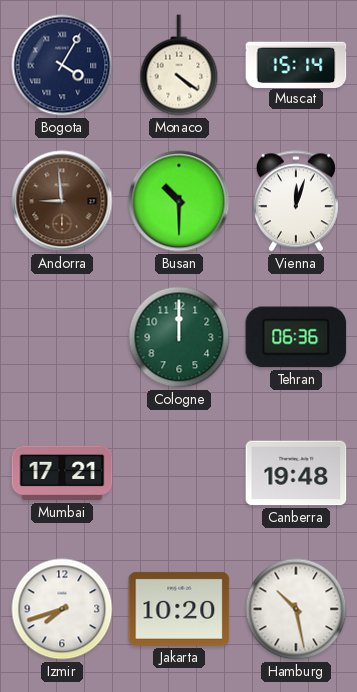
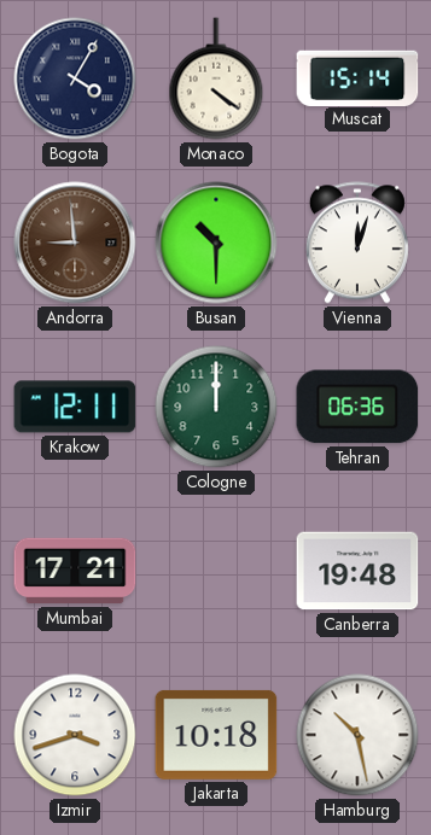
Krakow: none -> 12:11 (75, 407)
Izmir: 7:42 -> 3:42 (75, 735)
Jakarta: 10:20 -> 10:18 (216, 735)
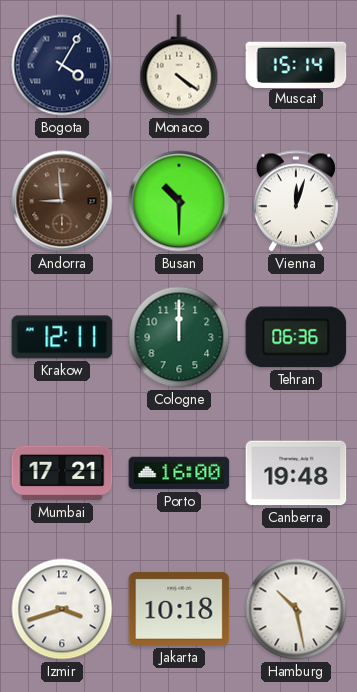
Porto: none -> 16:00 (179, 473)
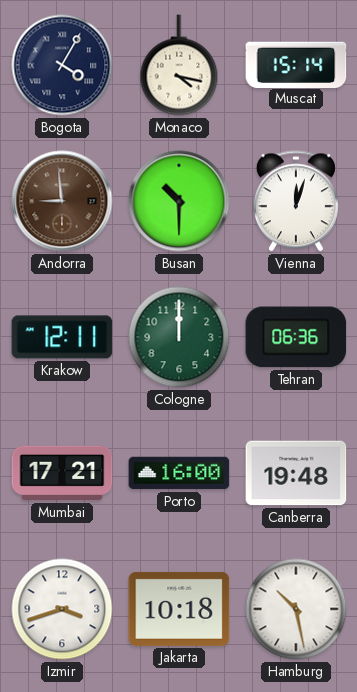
Monaco: 4:21 -> 4:17 (179, 65)
